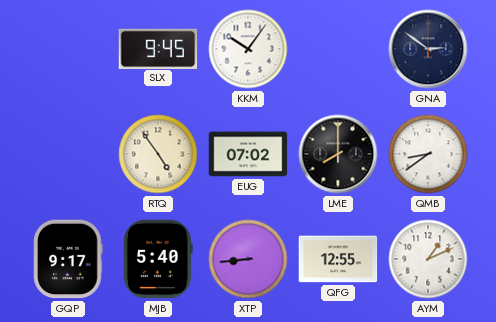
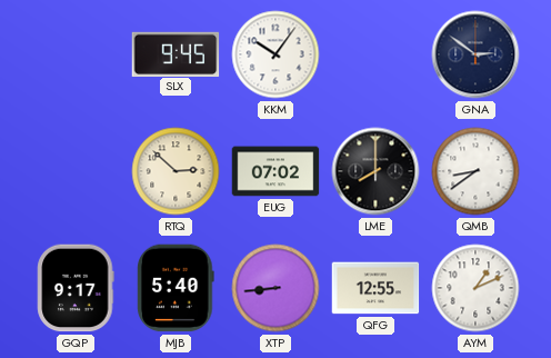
RTQ: 4:54 -> 2:52 (176, 171)
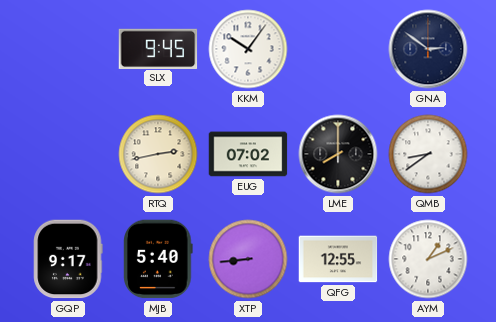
RTQ: 2:52 -> 2:43 (158, 154)
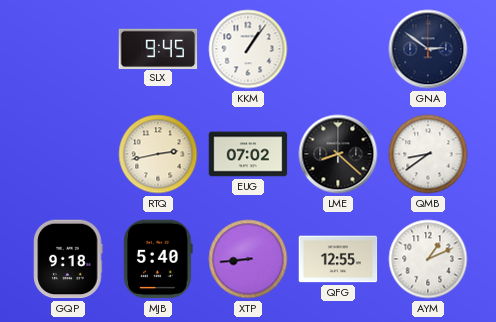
KKM: 10:06 -> 1:06 (248, 49)
LME: 8:00 -> 8:22 (338, 154)
GQP: 9:17 -> 9:18 (68, 259)
